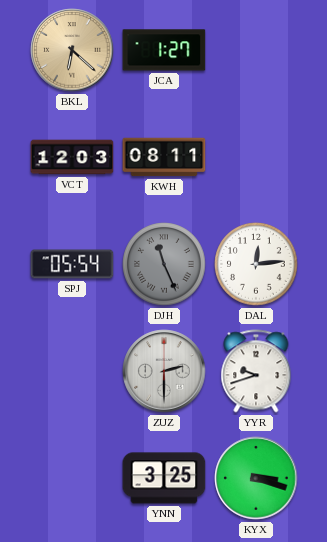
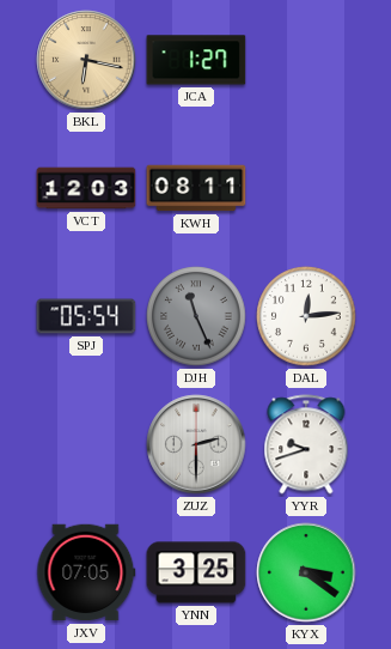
BKL: 6:22 -> 6:17 (86, 60)
JXV: none -> 07:05 (86, 572)
KYX: 3:18 -> 3:21 (306, 572)
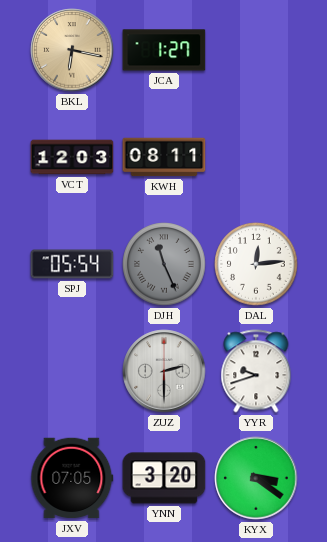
YNN: 3:25 -> 3:20 (164, 478)
